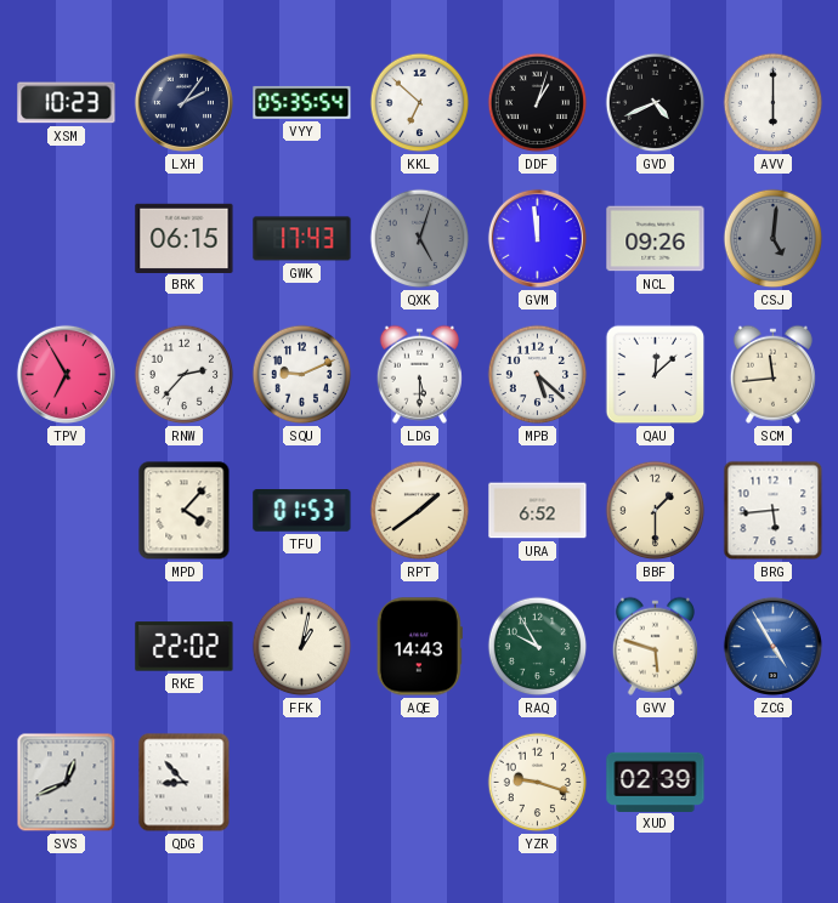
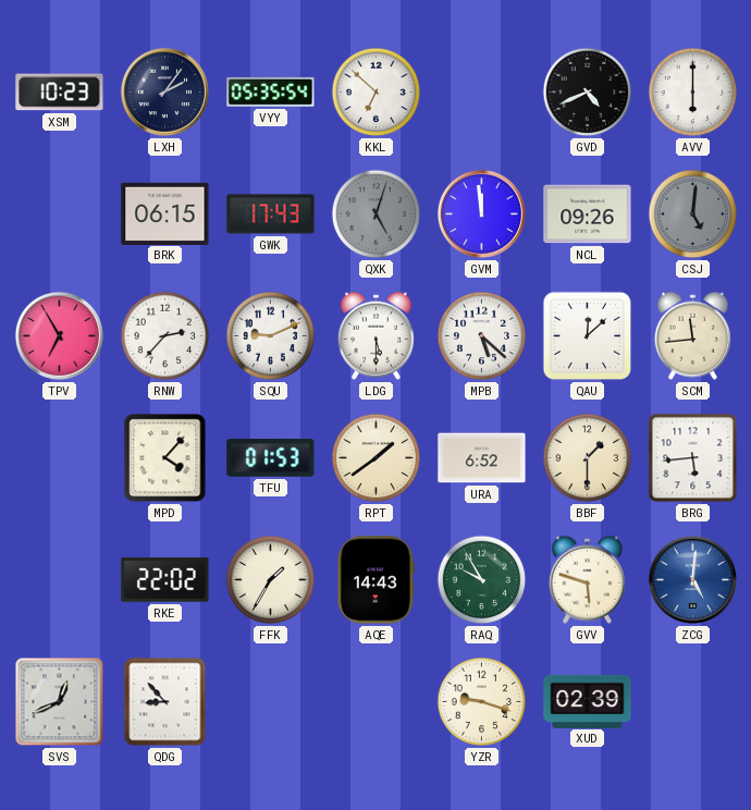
DDF: 1:03 -> none (538, 103)
FFK: 1:02 -> 1:35 (271, 580)
ZCG: 4:55 -> 5:01 (692, 579)
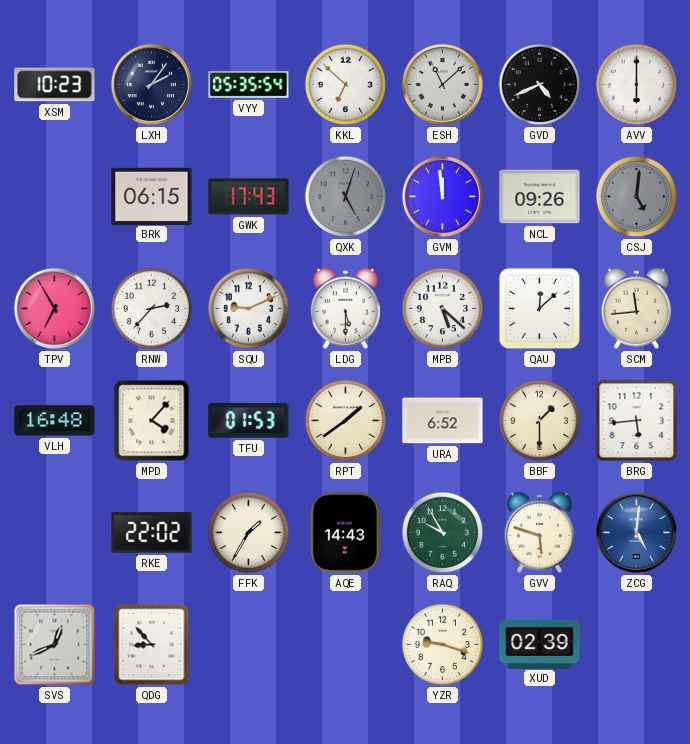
ESH: none -> 11:08 (442, 84)
VLH: none -> 16:48 (55, 421)
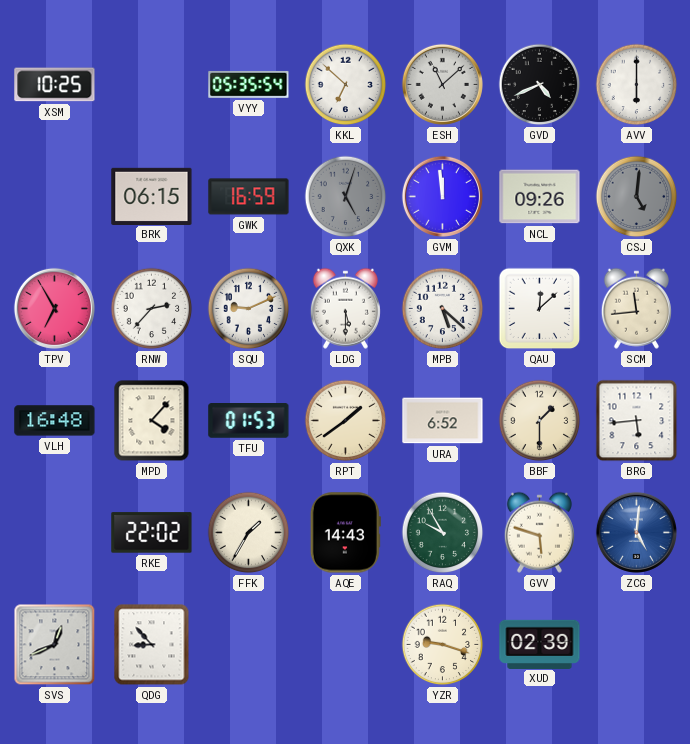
XSM: 10:23 -> 10:25 (55, 85)
LXH: 2:06 -> none (151, 84)
GWK: 17:43 -> 16:59 (249, 197)
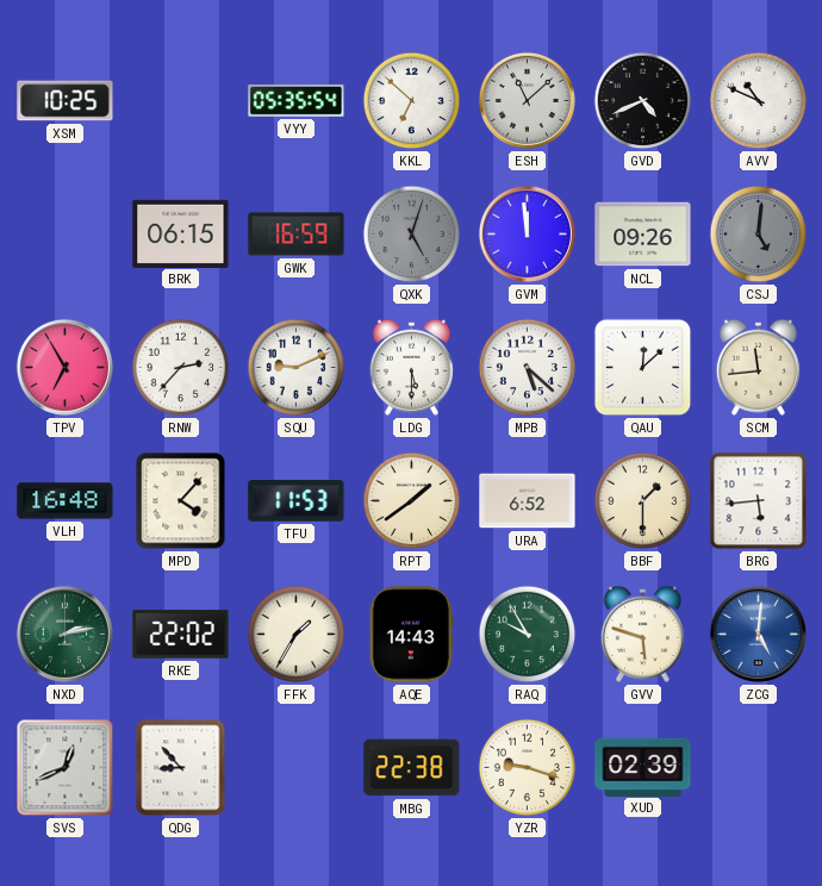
AVV: 6:00 -> 10:49 (759, 101)
TFU: 01:53 -> 11:53 (297, 501)
NXD: none -> 2:13 (64, 634)
MBG: none -> 22:38 (412, 768)
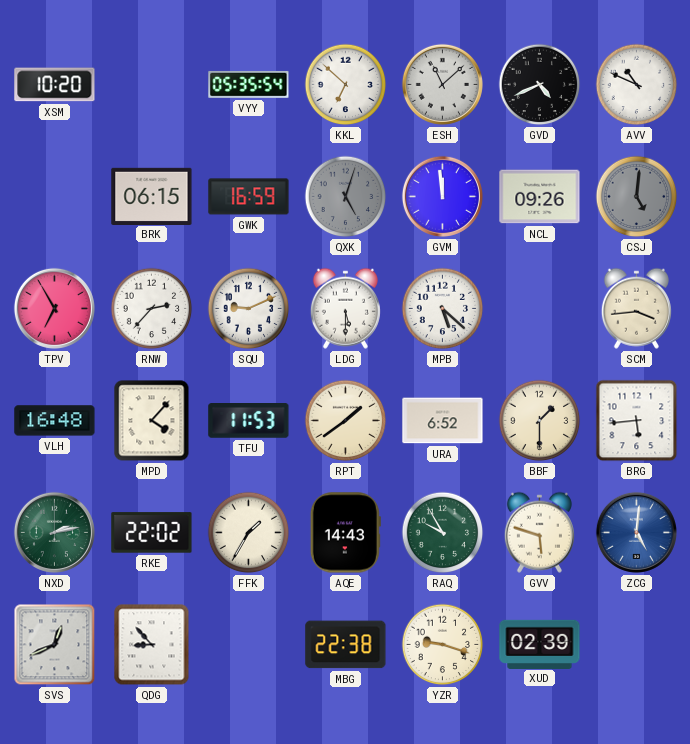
XSM: 10:25 -> 10:20 (55, 85)
QAU: 12:08 -> none (643, 368)
SCM: 11:44 -> 3:44 (636, 308)
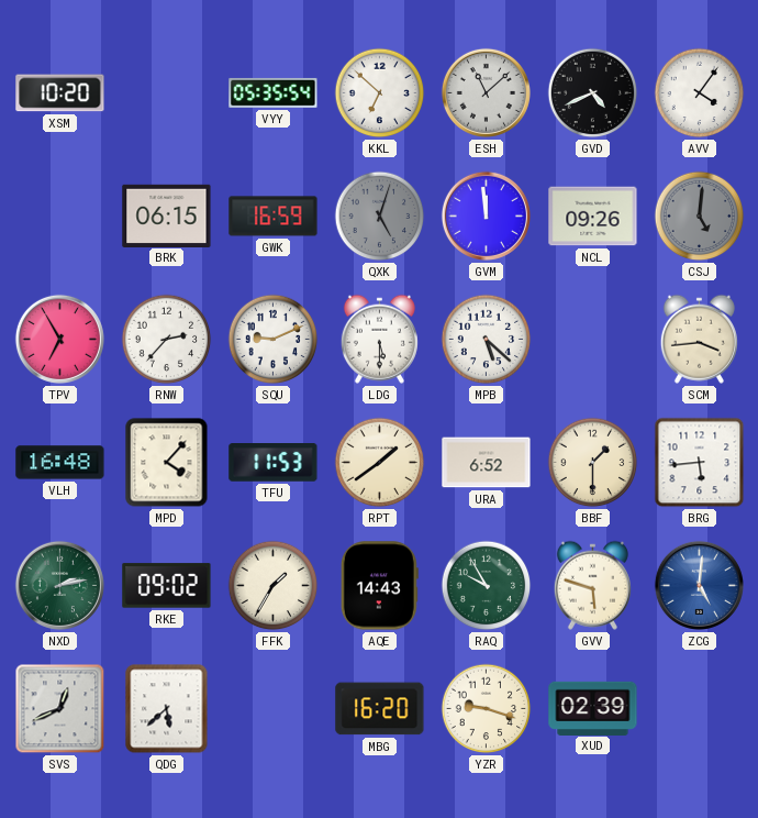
AVV: 10:49 -> 4:06 (700, 93)
RKE: 22:02 -> 09:02 (167, 586)
QDG: 8:53 -> 5:38 (167, 709)
MBG: 22:38 -> 16:20 (380, 709)
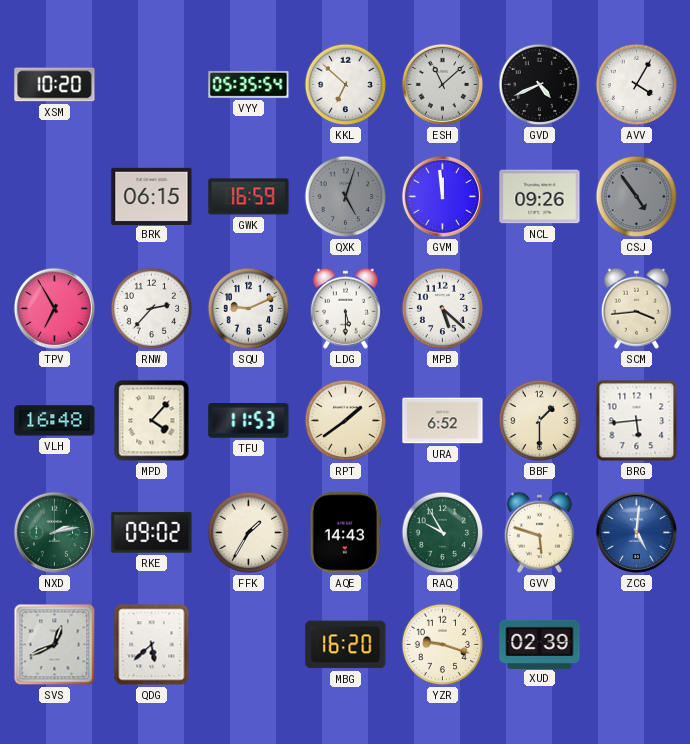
AVV: 4:06 -> 4:05 (637, 85)
CSJ: 5:01 -> 4:54 (637, 197)
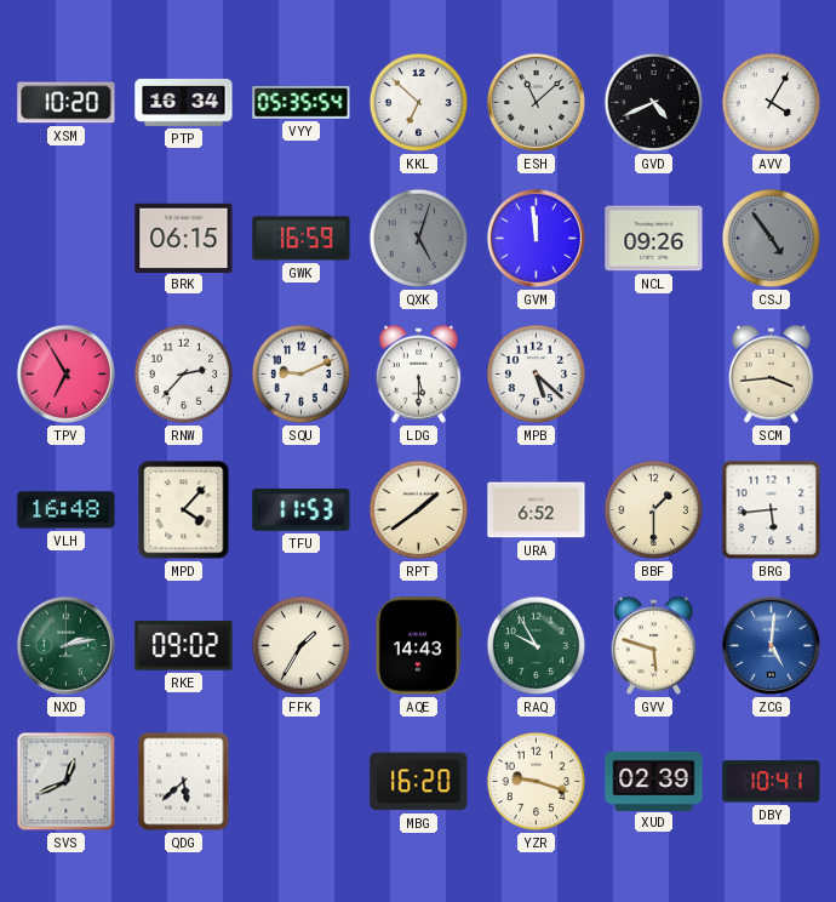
PTP: none -> 16:34 (184, 103)
DBY: none -> 10:41 (772, 782)
